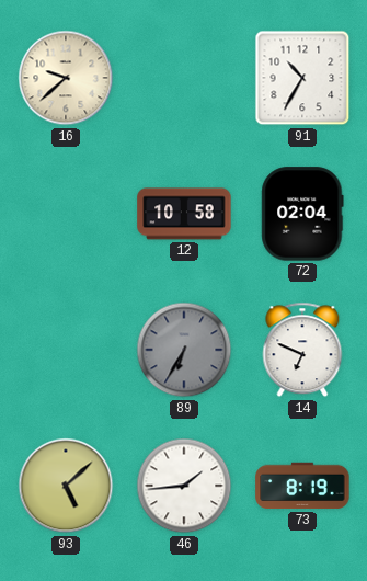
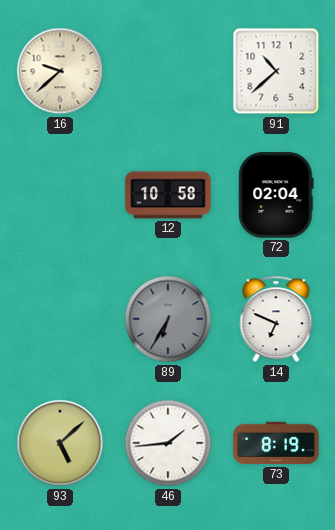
91: 10:35 -> 10:38 (276, 71)
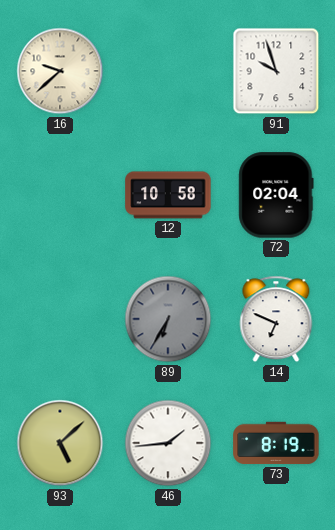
91: 10:38 -> 9:57 (276, 71)
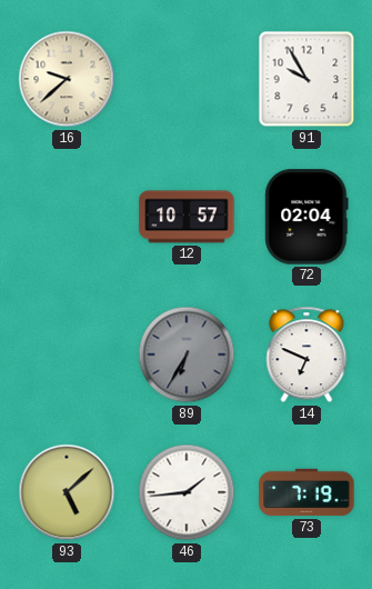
91: 9:57 -> 9:55 (306, 79)
12: 10:58 -> 10:57 (187, 217)
73: 8:19 -> 7:19 (306, 492)
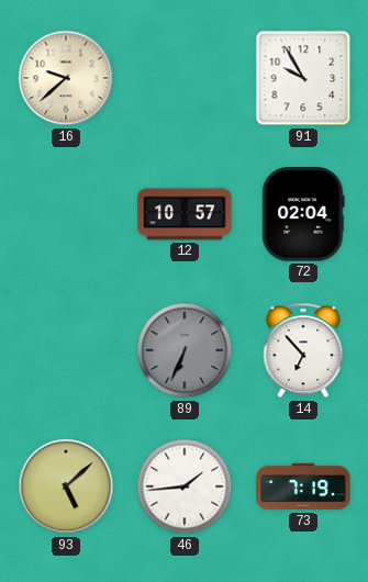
89: 6:35 -> 6:34 (185, 350)
14: 6:49 -> 6:53 (303, 350)
